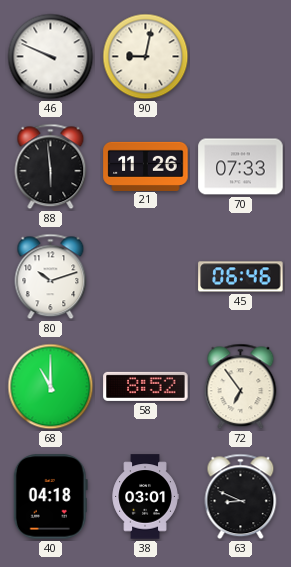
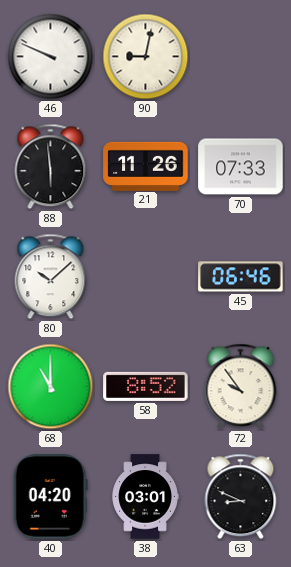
80: 10:12 -> 10:08 (51, 277)
72: 6:54 -> 9:54 (241, 387)
40: 04:18 -> 04:20 (50, 497)
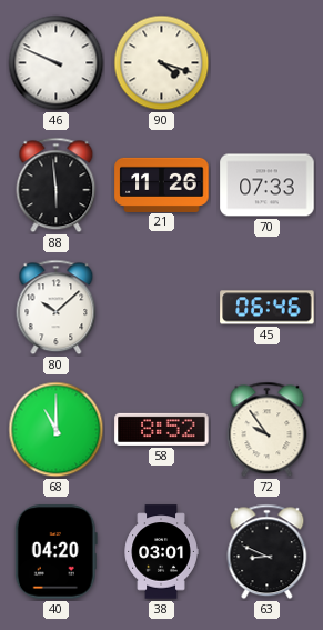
90: 9:02 -> 4:18 (162, 63)
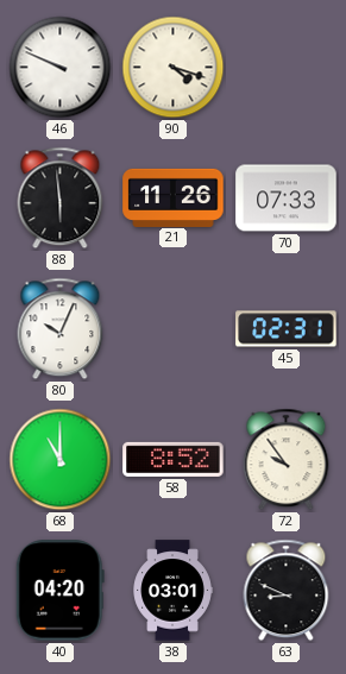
80: 10:08 -> 10:04 (61, 329)
45: 06:46 -> 02:31 (287, 329)
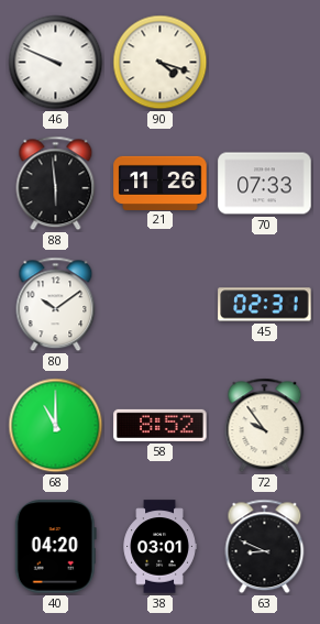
80: 10:04 -> 10:09 (56, 305)
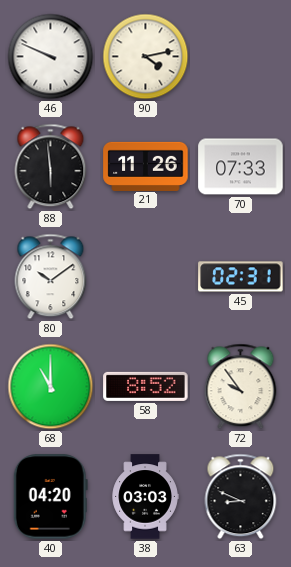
90: 4:18 -> 4:13 (146, 57)
38: 03:01 -> 03:03 (145, 497)
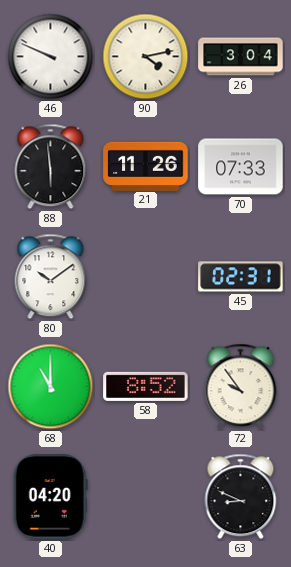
26: none -> 3:04 (241, 57)
38: 03:03 -> none (145, 497)
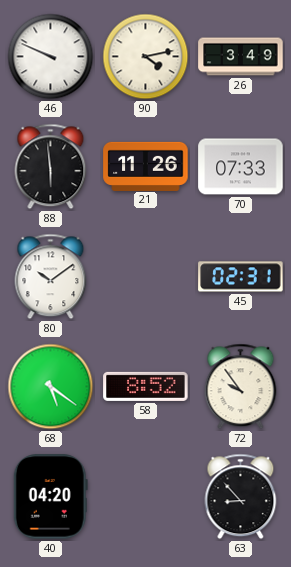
26: 3:04 -> 3:49 (241, 57)
68: 11:00 -> 5:21 (51, 387)
63: 8:49 -> 8:53 (241, 497)
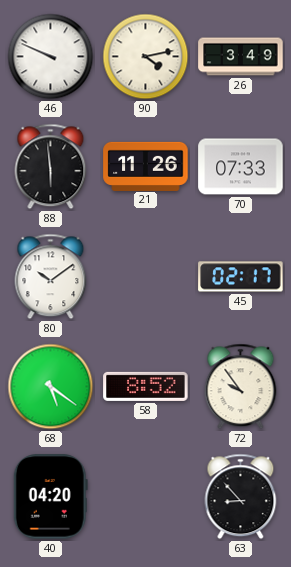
45: 02:31 -> 02:17 (241, 277)
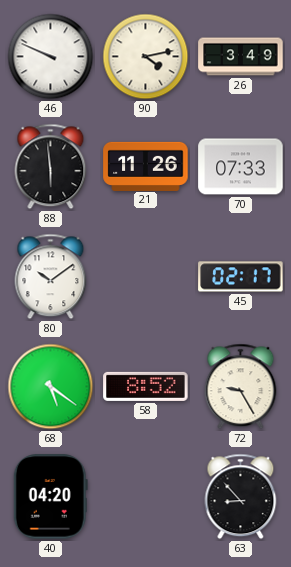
72: 9:54 -> 9:25 (241, 387)
